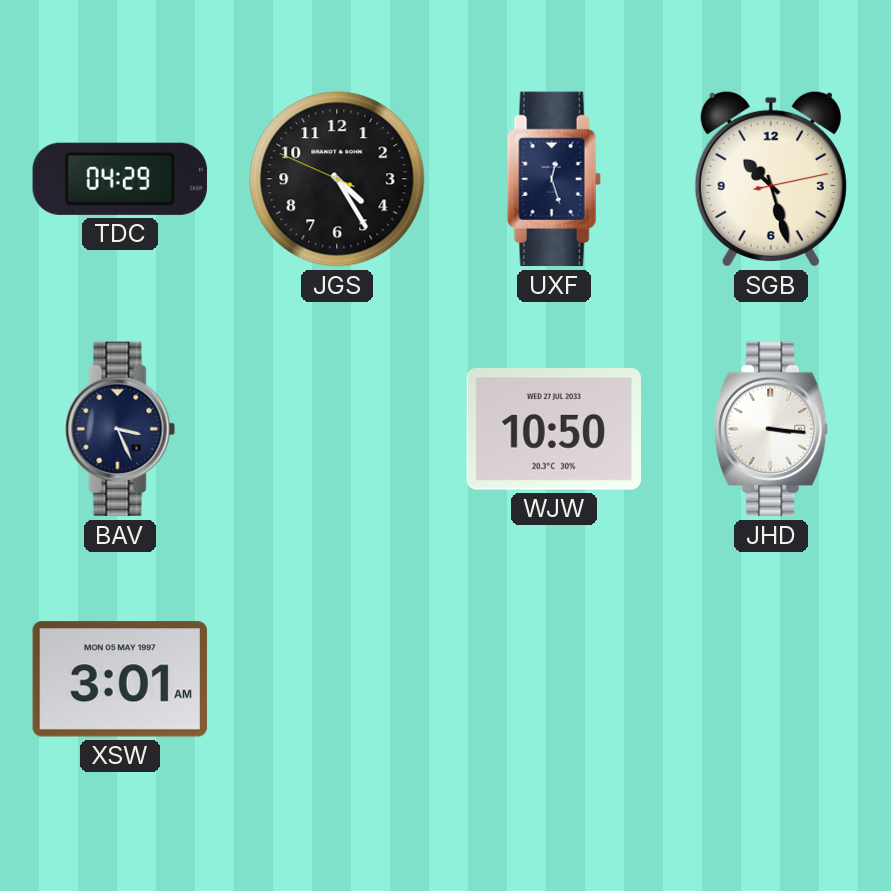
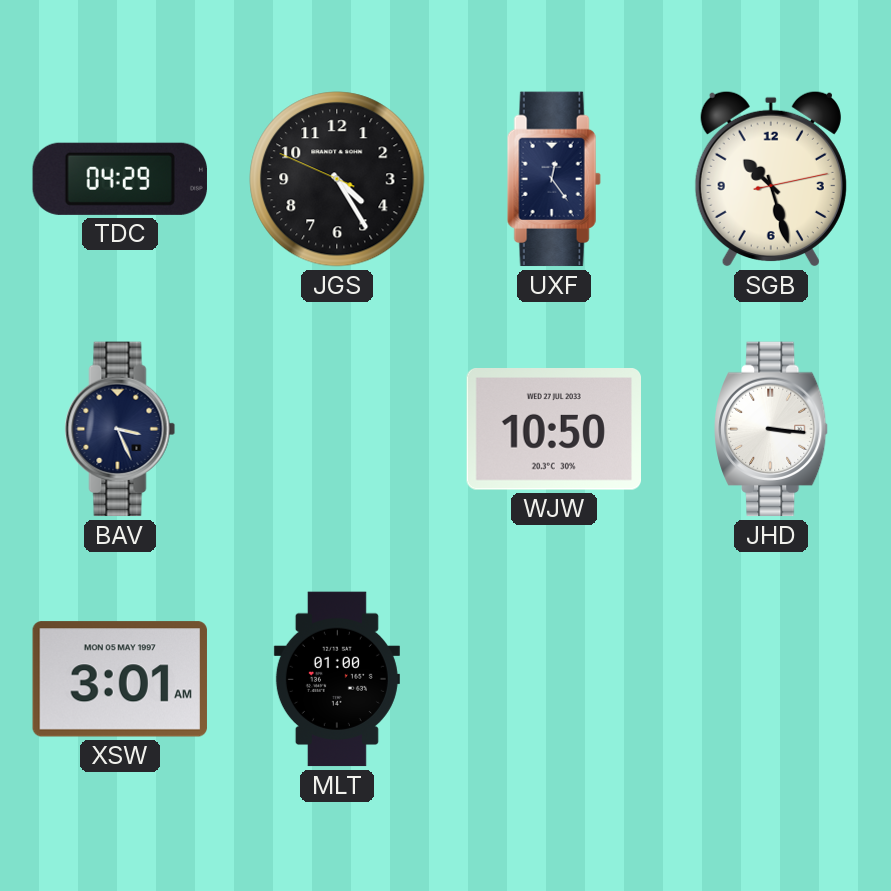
UXF: 12:27 -> 12:24 (554, 179)
MLT: none -> 01:00 (337, 679)
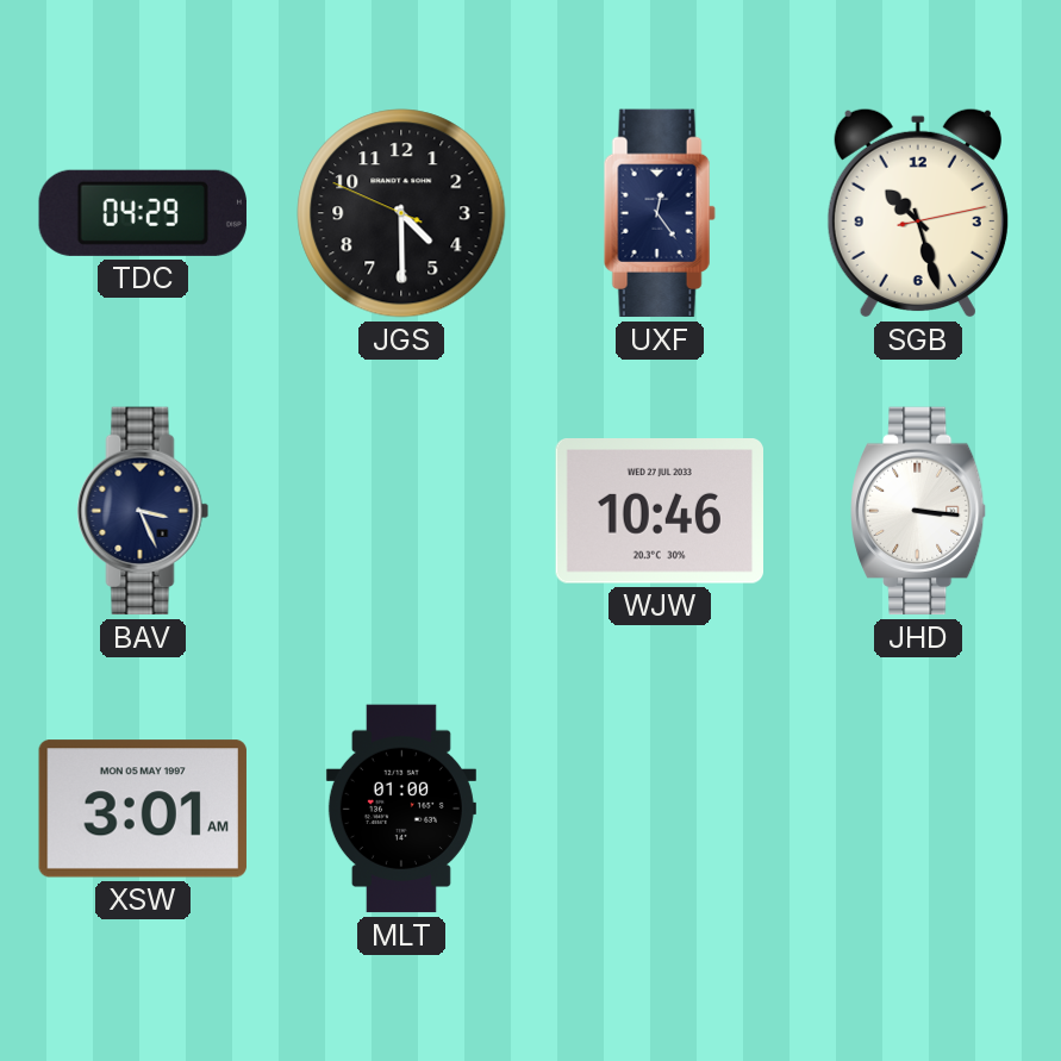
JGS: 4:24 -> 4:29 (401, 213)
WJW: 10:50 -> 10:46 (659, 511)
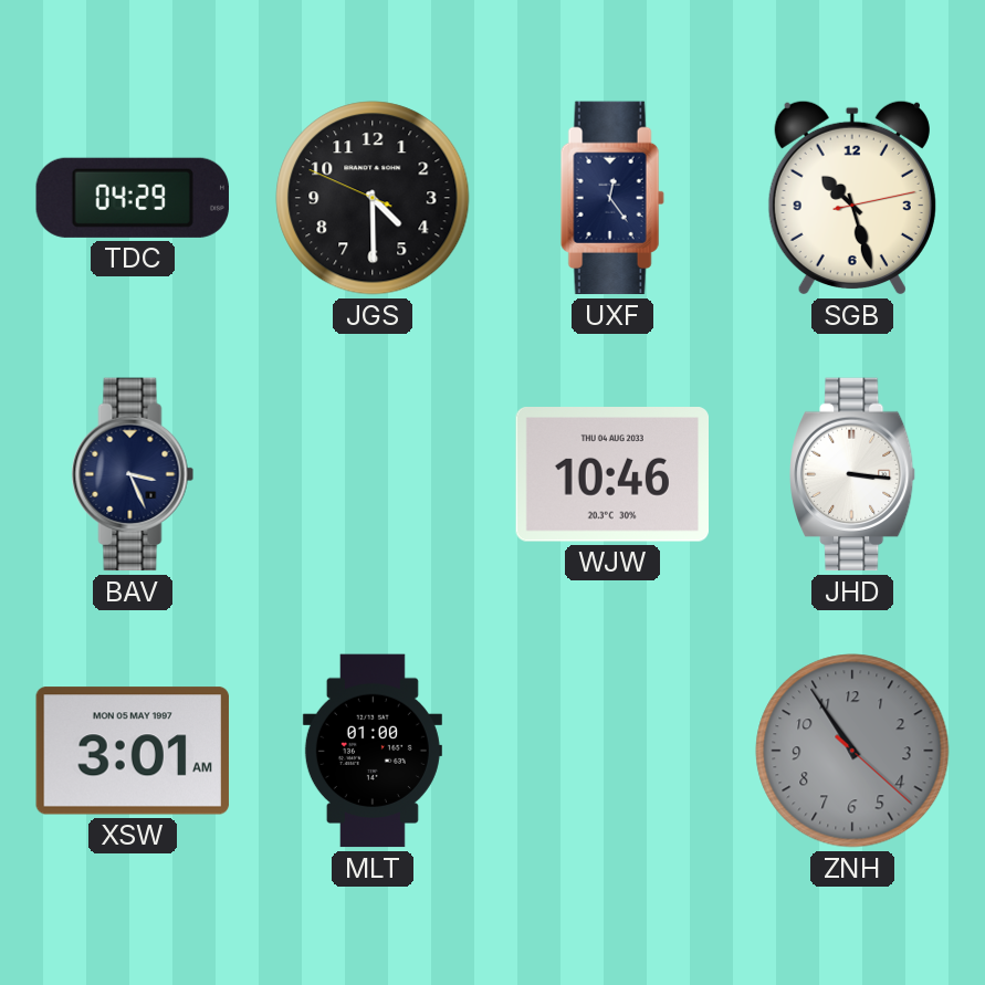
WJW date: WED 27 JUL 2033 -> THU 04 AUG 2033 (611, 474)
ZNH: none -> 10:54 (852, 751)
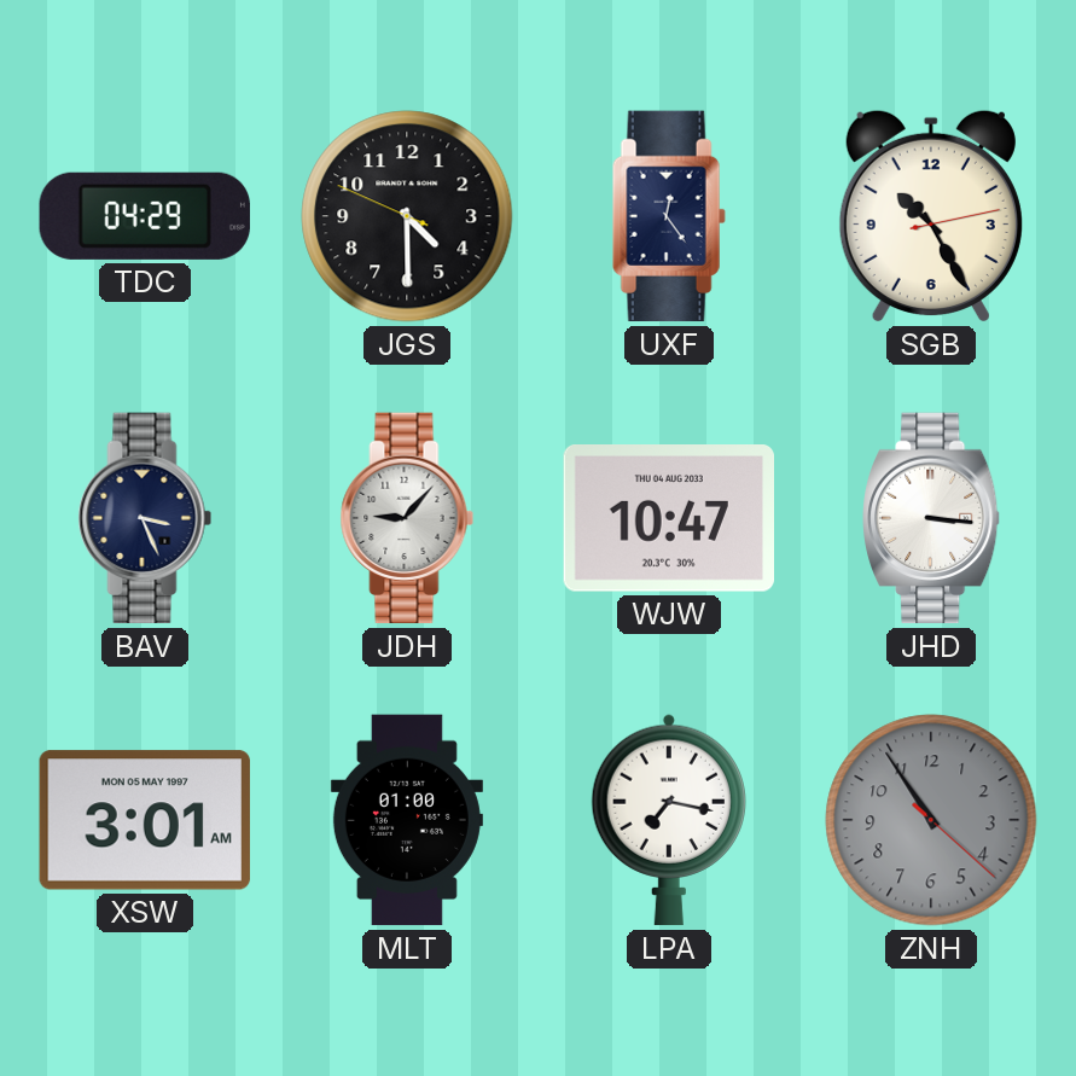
SGB: 10:27 -> 10:25 (931, 216)
JDH: none -> 9:07 (407, 518)
WJW: 10:46 -> 10:47 (668, 518)
LPA: none -> 7:17 (668, 820)
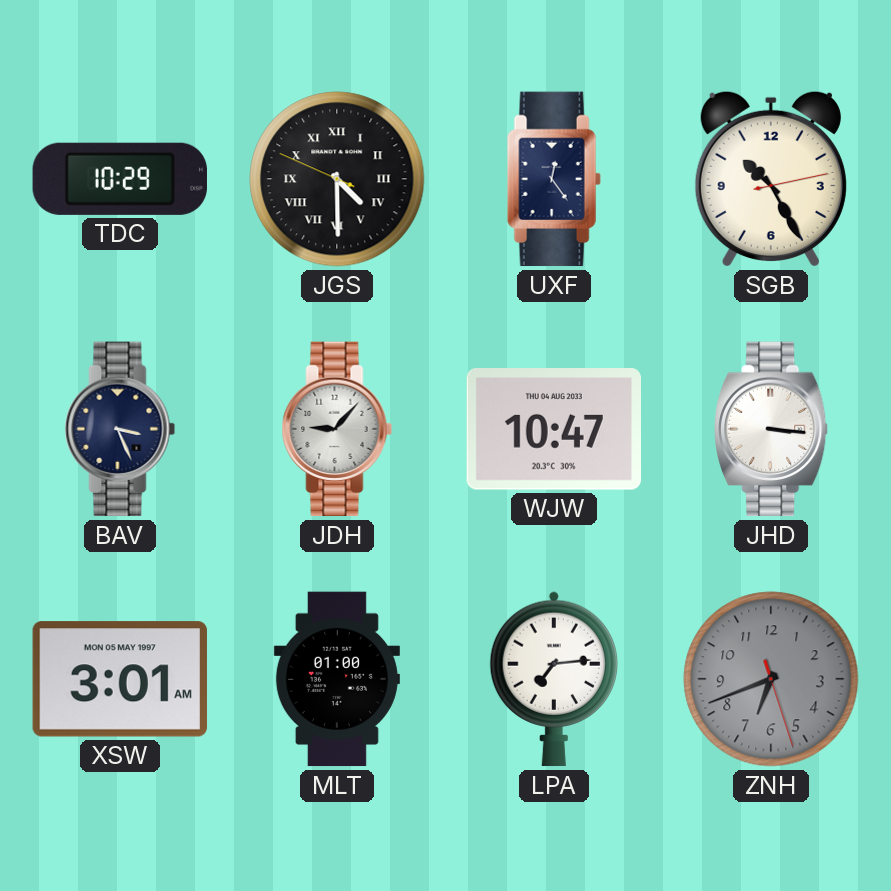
TDC: 04:29 -> 10:29 (120, 179)
JGS numerals: Arabic -> Roman (337, 179)
LPA: 7:17 -> 7:14 (553, 679)
ZNH: 10:54 -> 6:41 (771, 679)
